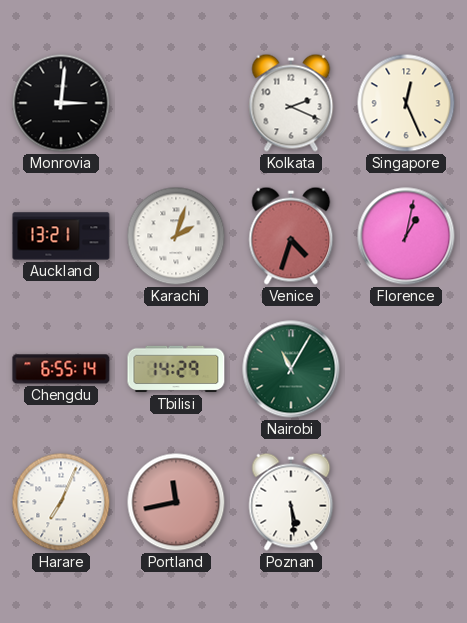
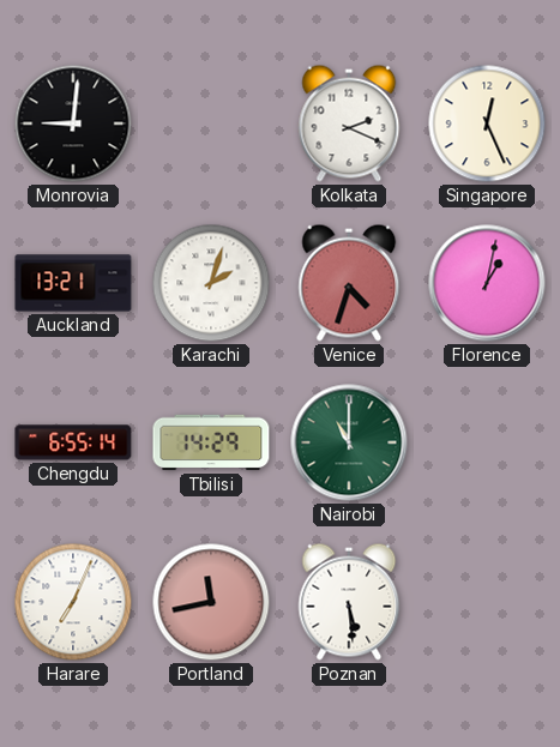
Monrovia: 3:01 -> 9:01 (73, 124)
Nairobi: 11:05 -> 11:00 (349, 442)
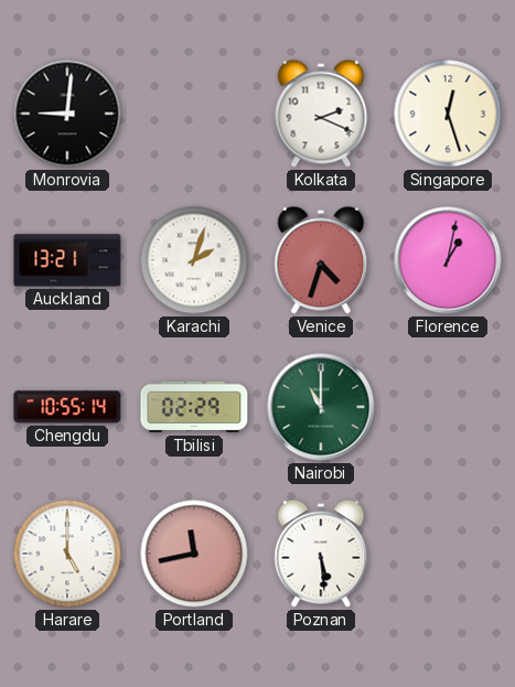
Singapore: 12:26 -> 12:27 (448, 114)
Chengdu: 6:55 -> 10:55 (67, 407)
Tbilisi: 14:29 -> 02:29 (194, 407)
Harare: 7:04 -> 5:00 (67, 554)
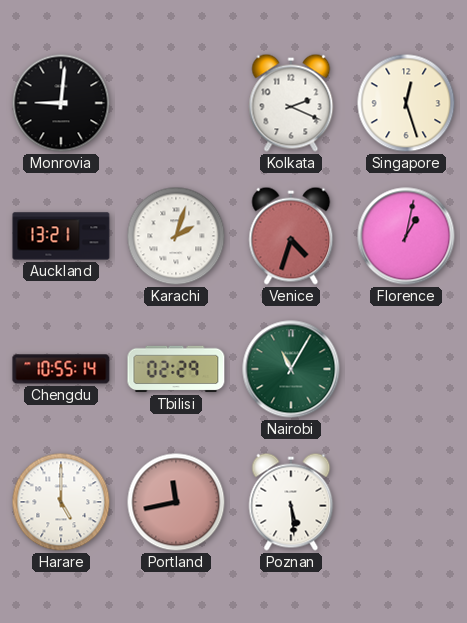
Nairobi: 11:00 -> 11:05 (291, 369)
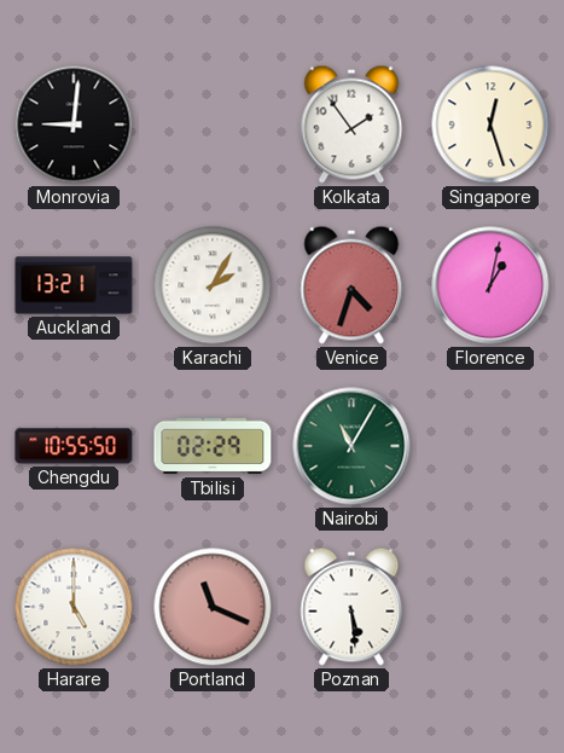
Kolkata: 2:19 -> 1:54 (351, 124)
Karachi: 2:03 -> 2:05 (213, 285)
Chengdu: 10:55:14 -> 10:55:50 (74, 446)
Portland: 11:43 -> 11:19 (213, 607)
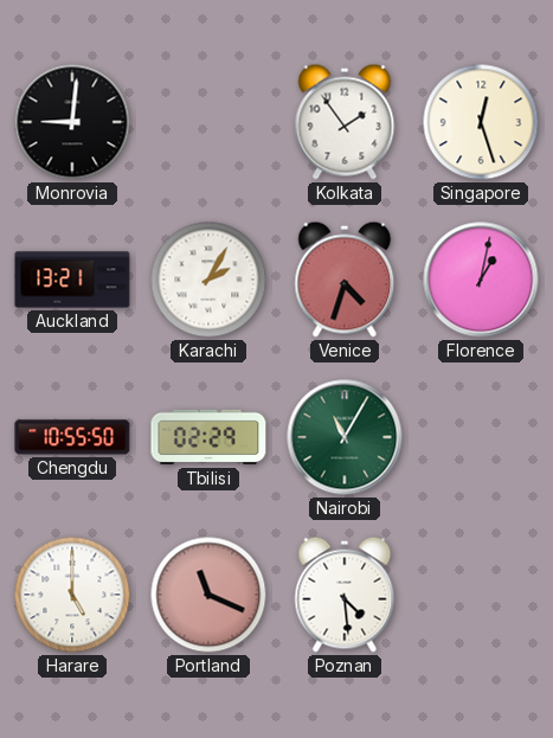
Poznan: 5:29 -> 4:29 (345, 595)
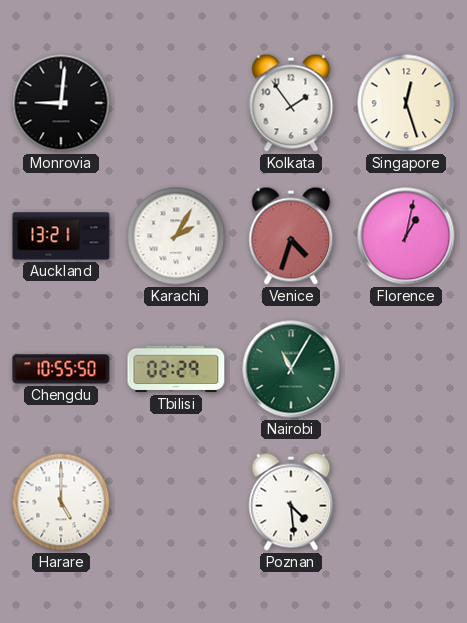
Portland: 11:19 -> none (208, 595)
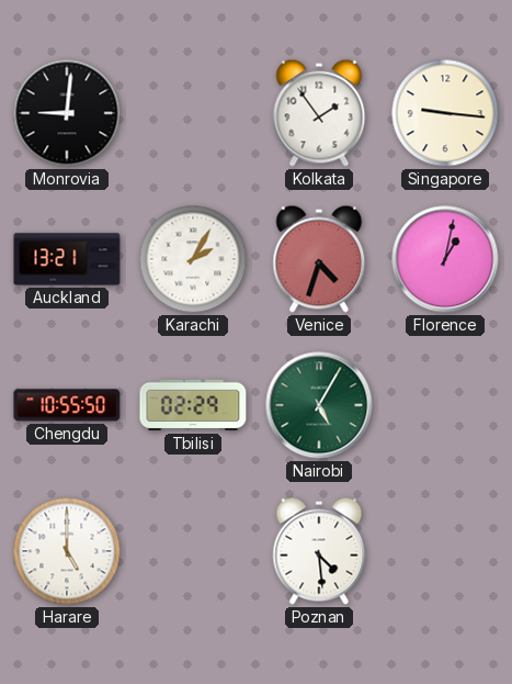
Singapore: 12:27 -> 9:16 (445, 113)
Nairobi: 11:05 -> 5:05 (319, 405)
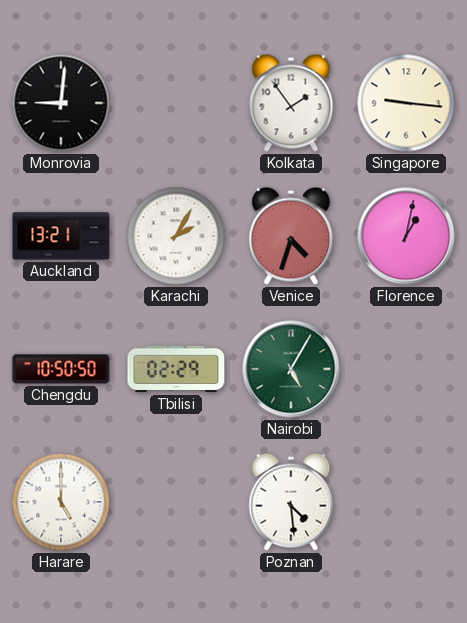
Chengdu: 10:55 -> 10:50 (61, 369)
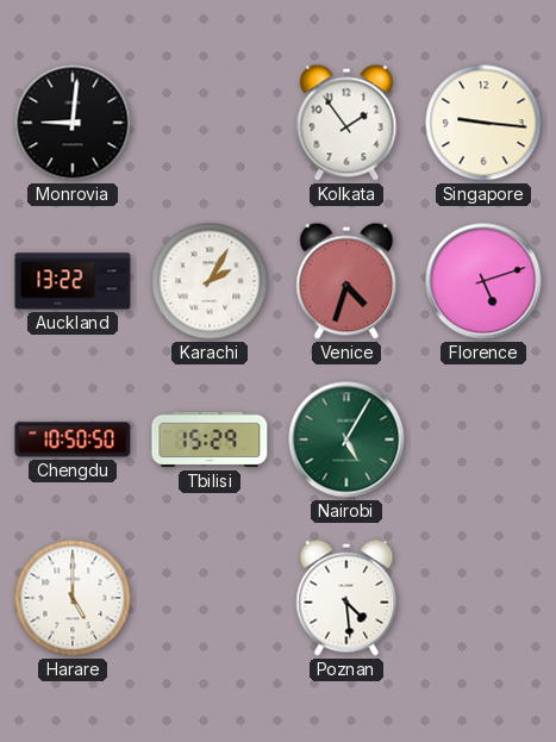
Auckland: 13:21 -> 13:22 (73, 281)
Florence: 1:02 -> 5:12 (483, 281)
Tbilisi: 02:29 -> 15:29 (210, 439)
